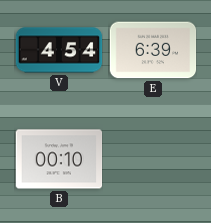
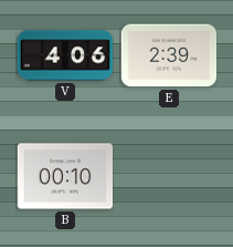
V: 4:54 -> 4:06 (65, 55)
E: 6:39 -> 2:39 (169, 55)
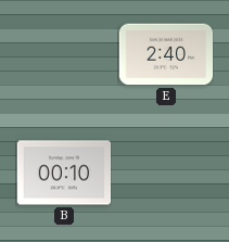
V: 4:06 -> none (65, 55)
E: 2:39 -> 2:40 (166, 54)
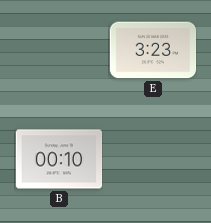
E: 2:40 -> 3:23 (153, 50)
